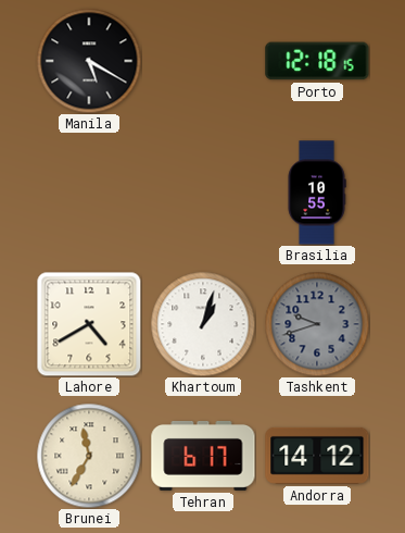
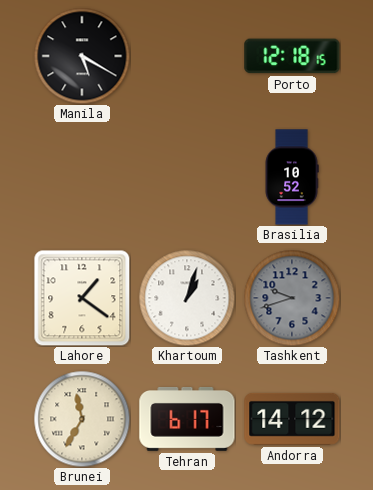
Brasilia: 10:55 -> 10:52 (292, 177)
Lahore: 4:40 -> 1:21 (82, 298)
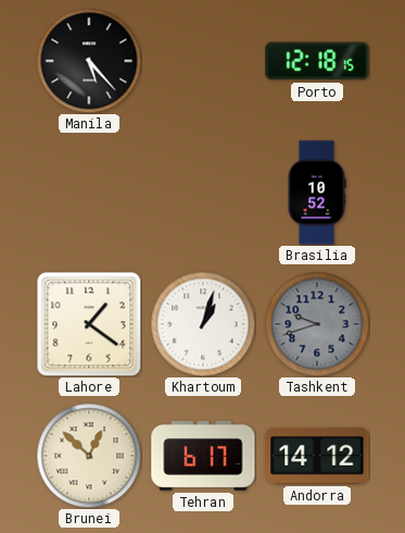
Manila: 5:20 -> 5:23 (89, 61)
Brunei: 11:35 -> 12:52 (89, 456)
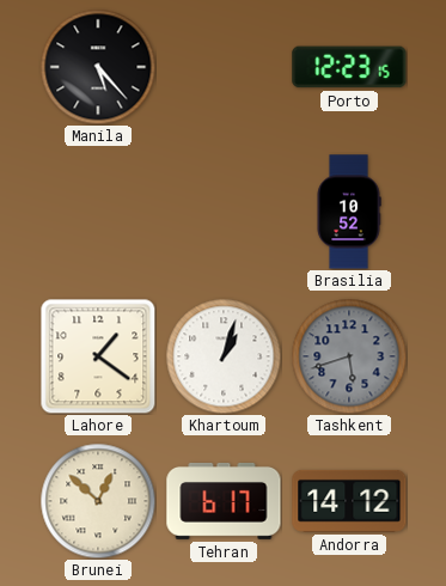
Porto: 12:18 -> 12:23 (349, 67)
Tashkent: 9:42 -> 5:42 (349, 356)
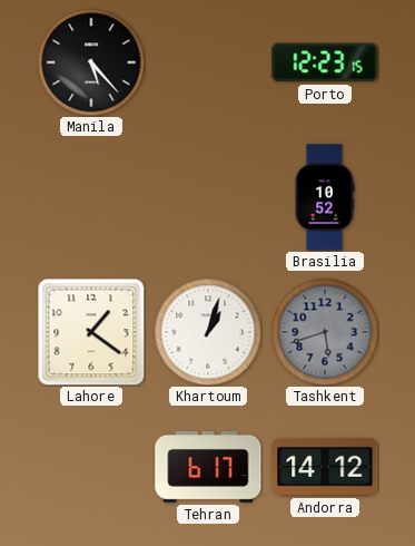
Brunei: 12:52 -> none (98, 501)
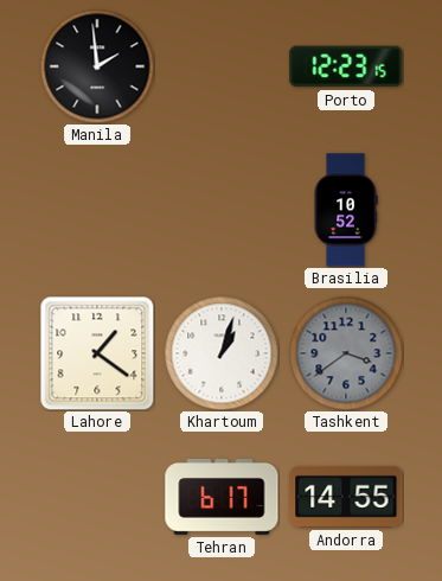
Manila: 5:23 -> 1:59 (97, 66)
Tashkent: 5:42 -> 3:39 (346, 353)
Andorra: 14:12 -> 14:55 (346, 497)
